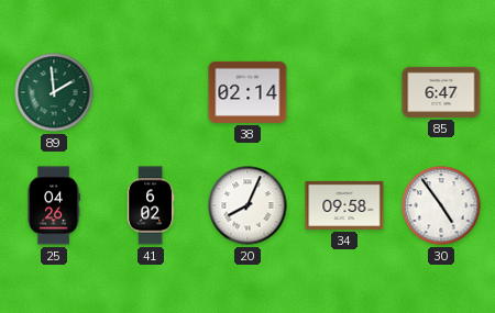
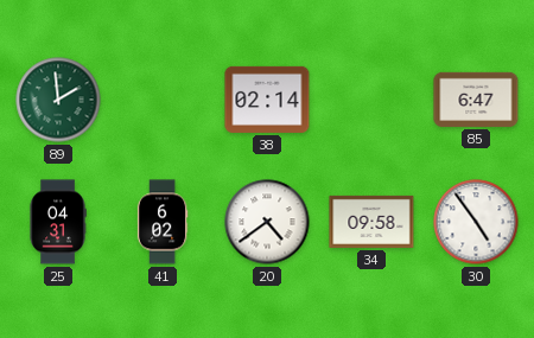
25: 04:26 -> 04:31 (58, 222)
20: 8:04 -> 4:39 (267, 222)
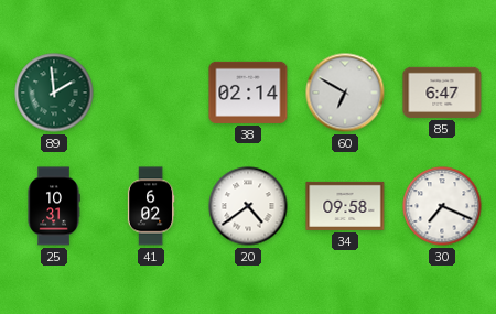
60: none -> 6:50 (345, 93)
25: 04:31 -> 10:31 (54, 206)
30: 4:54 -> 7:19 (442, 206)
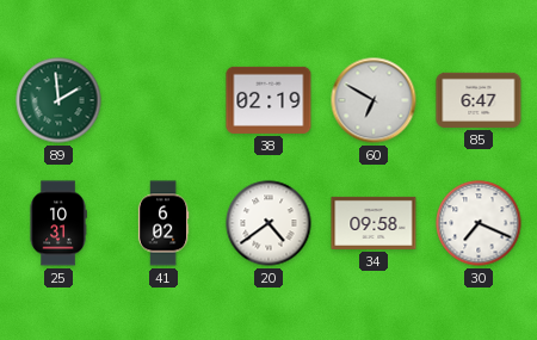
38: 02:14 -> 02:19 (268, 100)
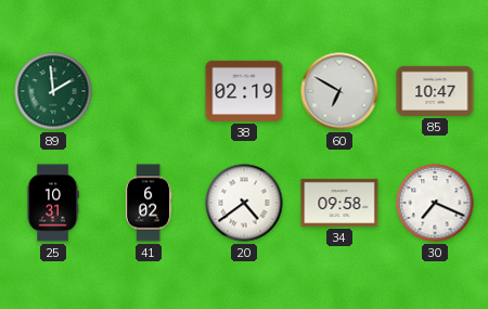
85: 6:47 -> 10:47 (435, 91)
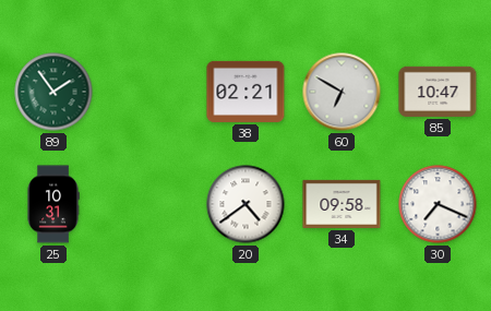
89: 1:59 -> 1:54 (53, 92)
38: 02:19 -> 02:21 (245, 92)
41: 6:02 -> none (149, 203)
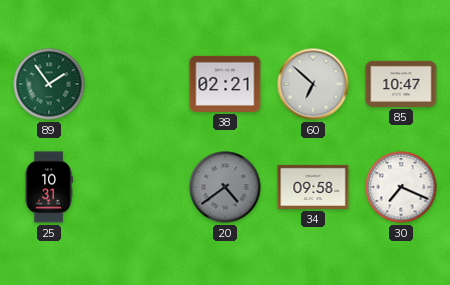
60: 6:50 -> 6:52 (313, 84)
20 dial: white -> grey (225, 187)
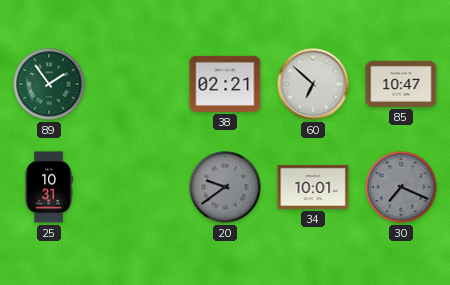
20: 4:39 -> 9:39 (225, 187)
34: 09:58 -> 10:01 (313, 187)
30 dial: white -> grey (401, 187)
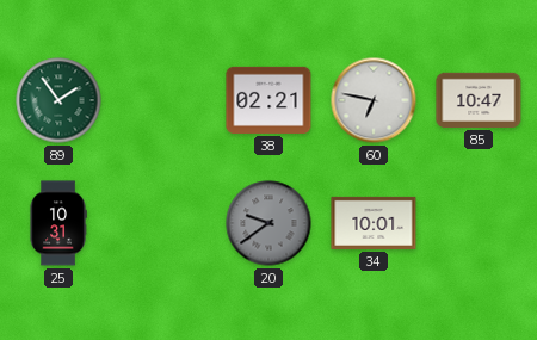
60: 6:52 -> 6:47 (374, 100)
30: 7:19 -> none (401, 187)
